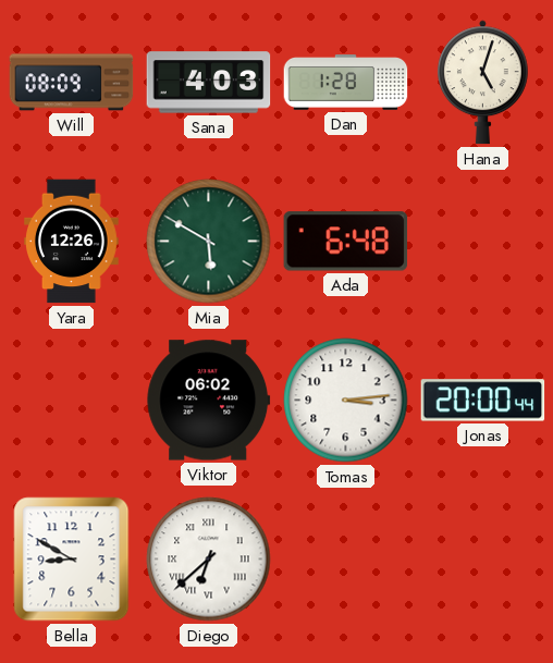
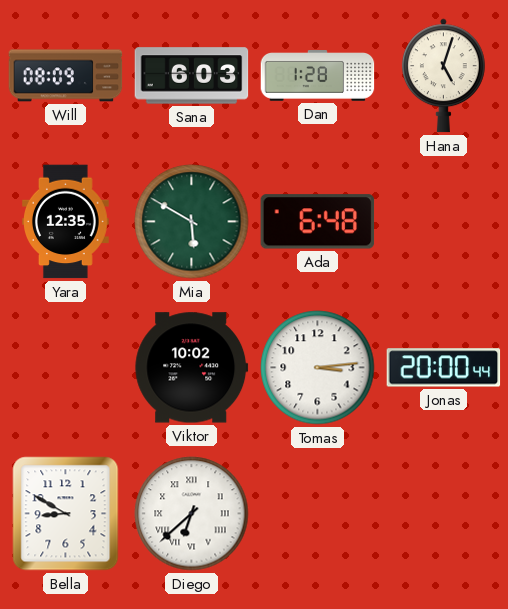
Sana: 4:03 -> 6:03 (192, 76)
Yara: 12:26 -> 12:35 (66, 222)
Viktor: 06:02 -> 10:02 (192, 368)
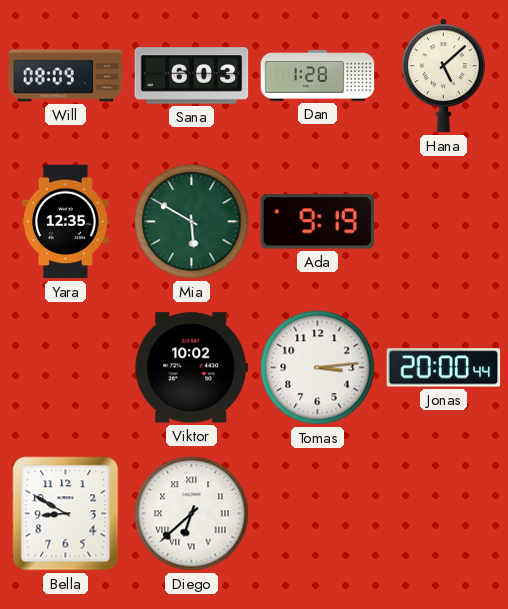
Hana: 5:03 -> 5:08 (443, 76)
Ada: 6:48 -> 9:19 (318, 222)
